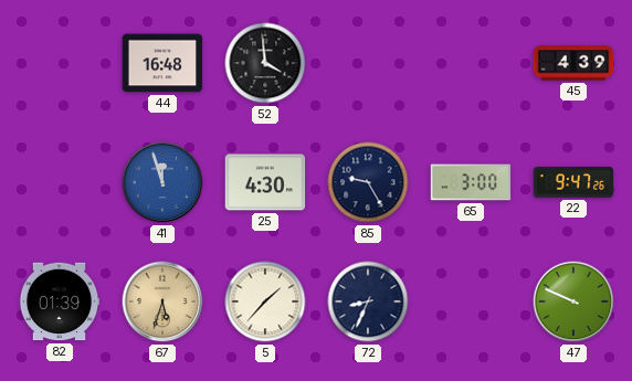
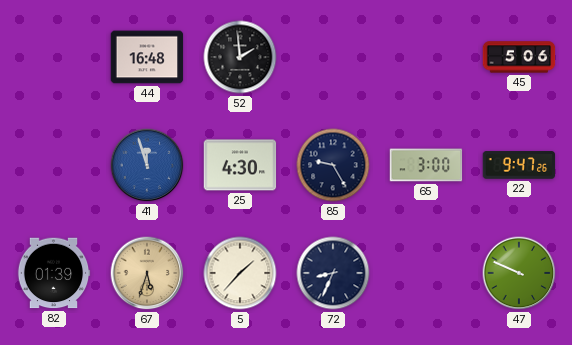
52: 3:59 -> 1:59 (240, 57)
45: 4:39 -> 5:06 (519, 57)
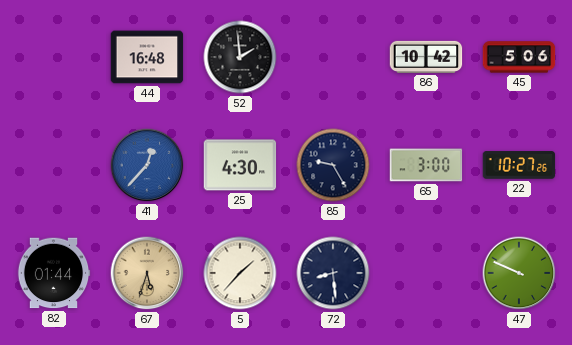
86: none -> 10:42 (426, 57)
41: 11:57 -> 12:37 (147, 165)
22: 9:47 -> 10:27 (519, 165)
82: 01:39 -> 01:44 (54, 273)
72: 8:34 -> 8:29 (333, 273)
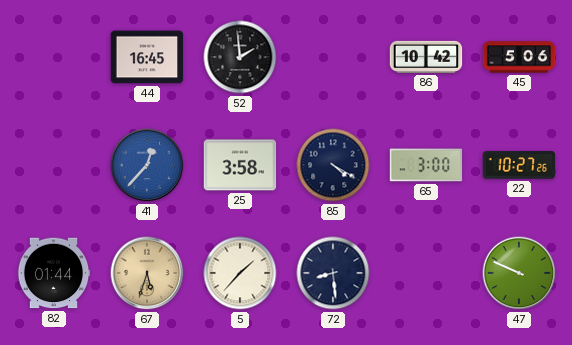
44: 16:48 -> 16:45 (147, 57)
25: 4:30 -> 3:58 (240, 165)
85: 9:25 -> 4:20 (333, 165)
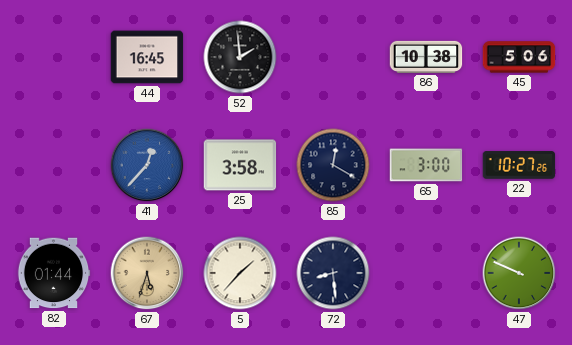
86: 10:42 -> 10:38 (426, 57)
85: 4:20 -> 12:20 (333, 165)
